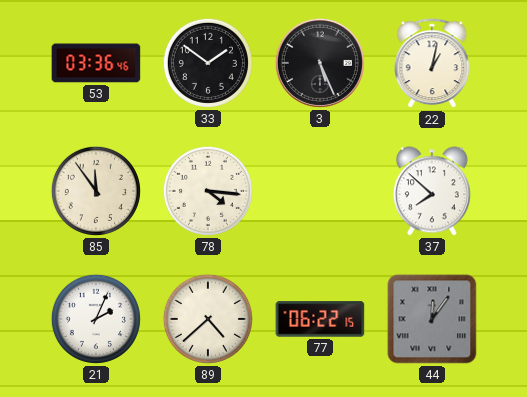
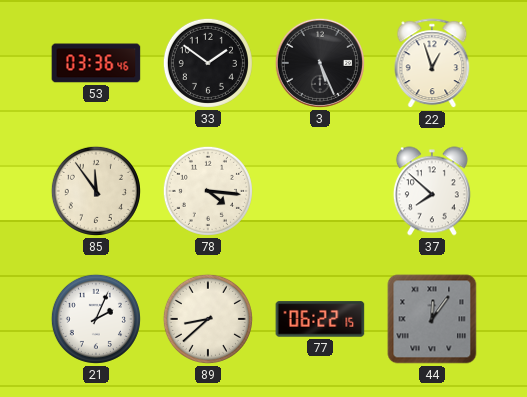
22: 1:02 -> 12:57 (432, 64)
89: 4:38 -> 8:38 (208, 319)
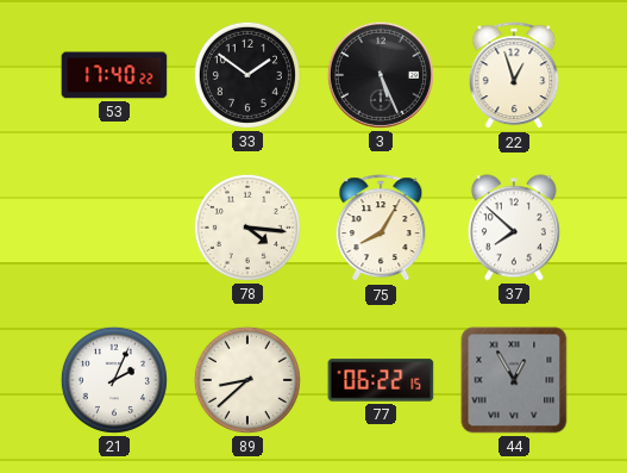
53: 03:36 -> 17:40 (114, 75)
85: 11:54 -> none (96, 191)
75: none -> 8:05 (381, 229)
44: 12:06 -> 12:55 (514, 380)
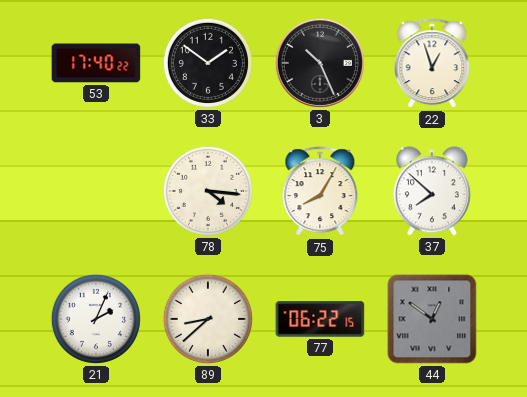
3: 5:26 -> 10:26 (320, 63)
44: 12:55 -> 12:51 (432, 319)
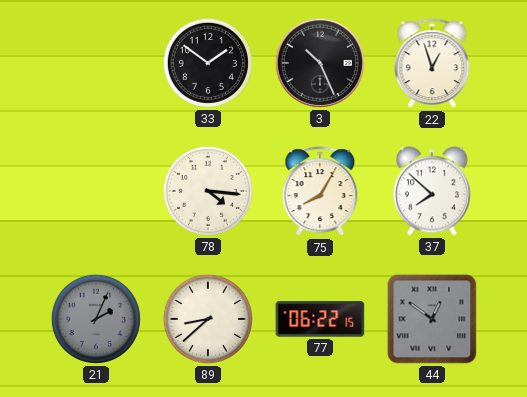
53: 17:40 -> none (96, 63)
21 dial: white -> grey (96, 319)
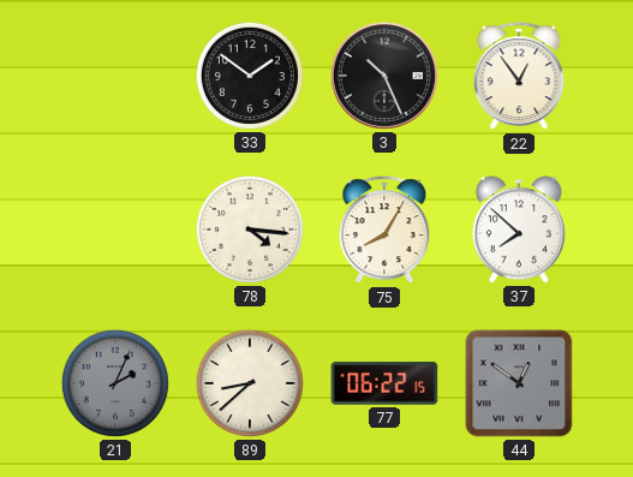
22: 12:57 -> 12:54 (519, 77)
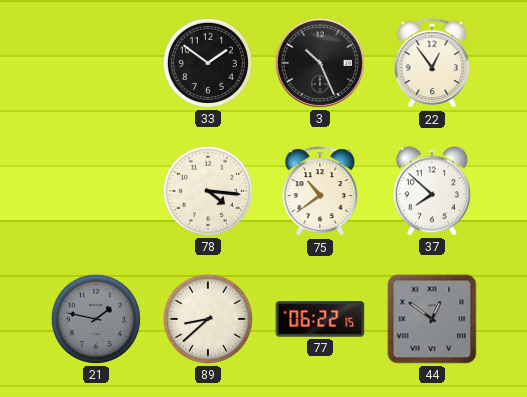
75: 8:05 -> 10:39 (320, 192)
21: 2:04 -> 1:47 (96, 319)
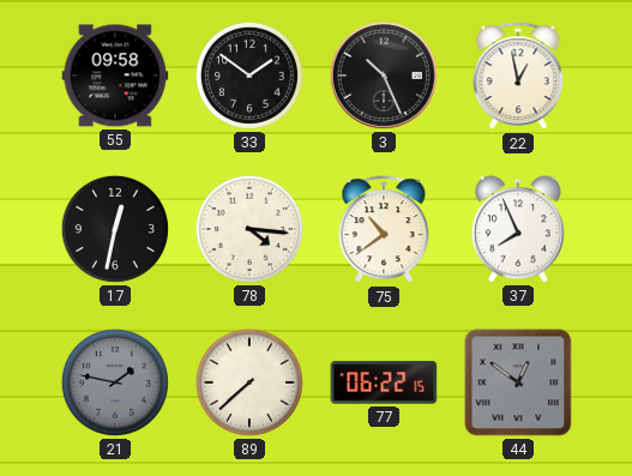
55: none -> 09:58 (115, 76)
22: 12:54 -> 12:58 (518, 77)
17: none -> 12:32 (115, 229)
37: 7:52 -> 7:56 (518, 229)
89: 8:38 -> 7:38 (249, 382)
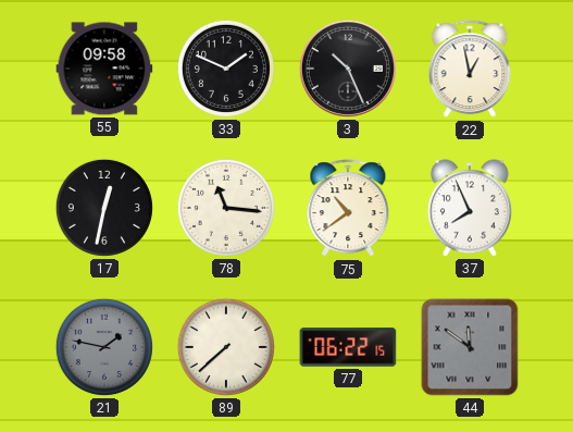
33: 1:51 -> 1:49 (226, 69)
78: 4:16 -> 11:16 (226, 208)
44: 12:51 -> 11:51 (470, 347)
